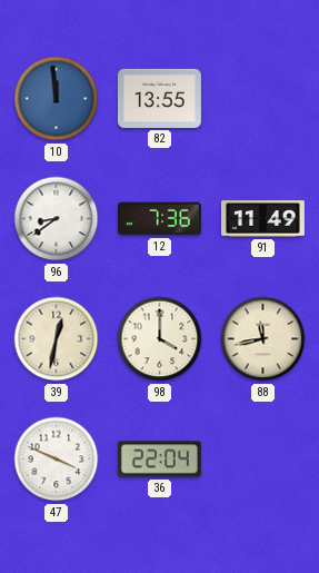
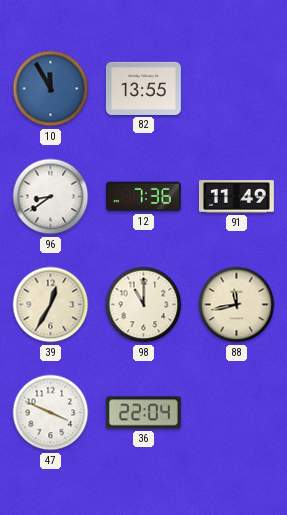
10: 11:59 -> 11:55 (51, 89)
39: 12:32 -> 12:35 (51, 305)
98: 4:00 -> 11:00 (144, 305)
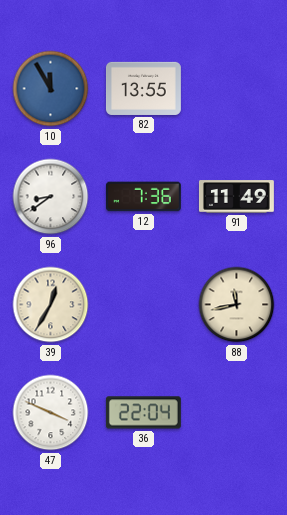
98: 11:00 -> none (144, 305)
